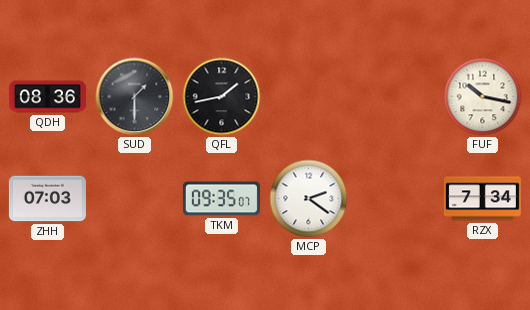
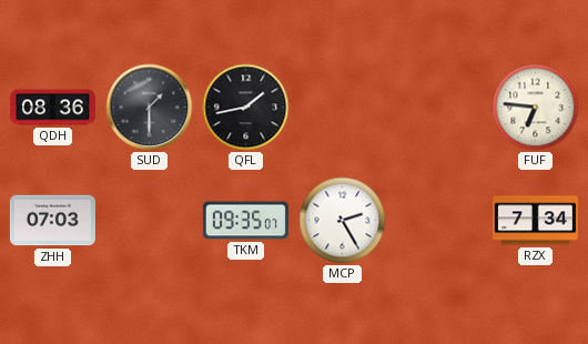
FUF: 10:17 -> 6:46 (536, 108)
MCP: 2:21 -> 2:25 (343, 221)
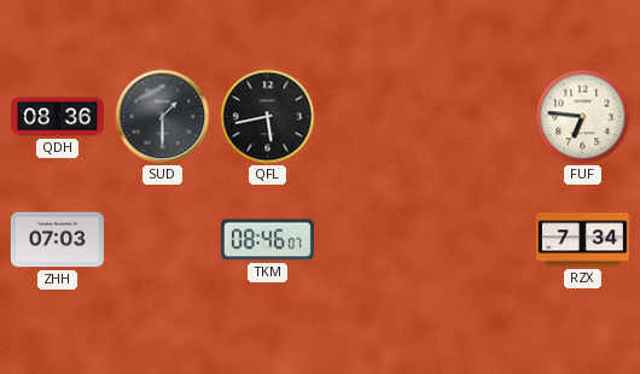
QFL: 1:43 -> 5:43 (268, 117)
TKM: 09:35 -> 08:46 (267, 240)
MCP: 2:25 -> none (343, 221)
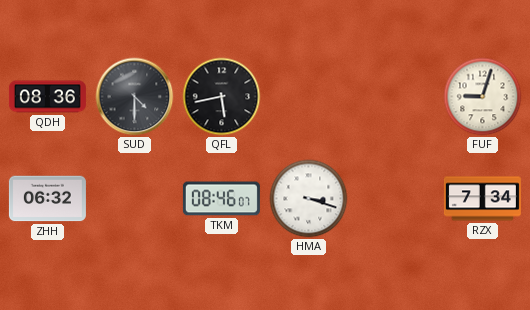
SUD: 1:30 -> 4:30 (135, 97)
FUF: 6:46 -> 9:03 (483, 97)
ZHH: 07:03 -> 06:32 (47, 199)
HMA: none -> 3:18 (309, 199)
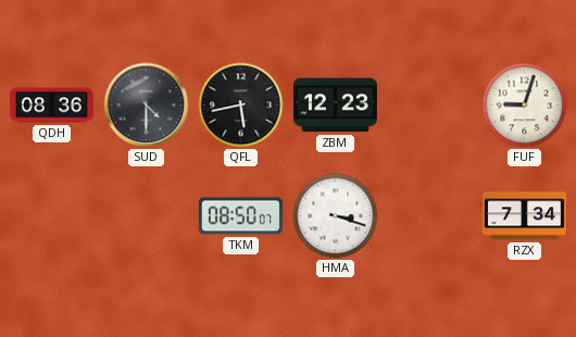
ZBM: none -> 12:23 (335, 105)
ZHH: 06:32 -> none (47, 199)
TKM: 08:46 -> 08:50 (240, 216)
